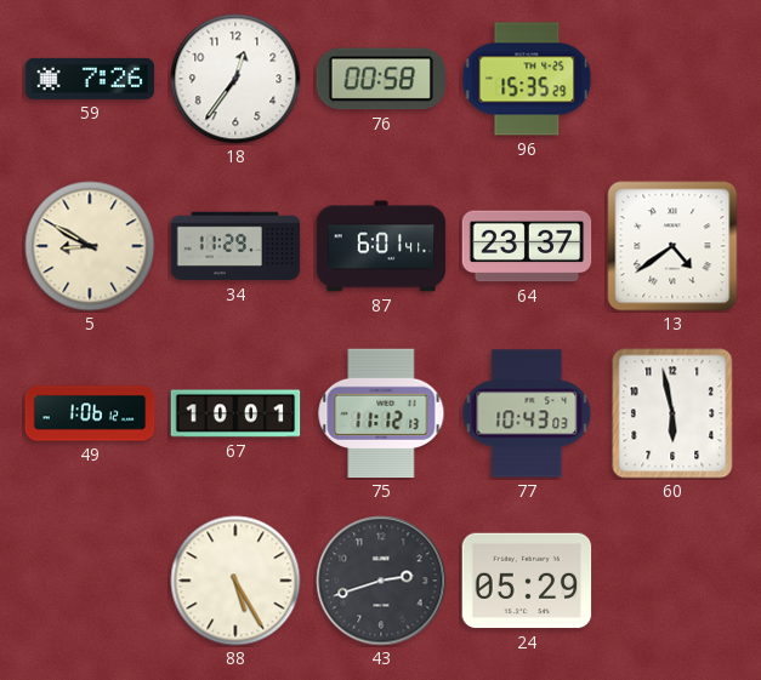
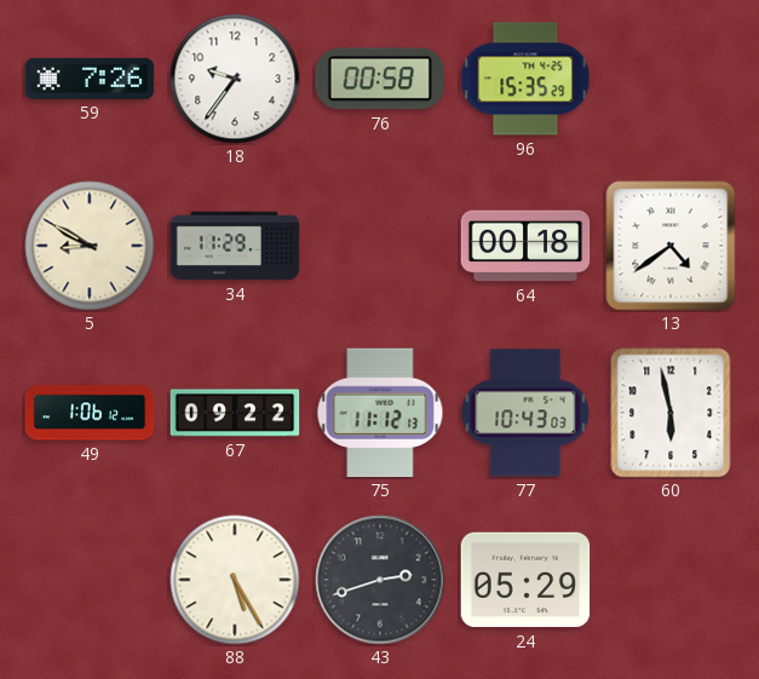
18: 12:36 -> 9:36 (235, 79)
87: 6:01 -> none (381, 246)
64: 23:37 -> 00:18 (525, 246)
67: 10:01 -> 09:22 (235, 413)
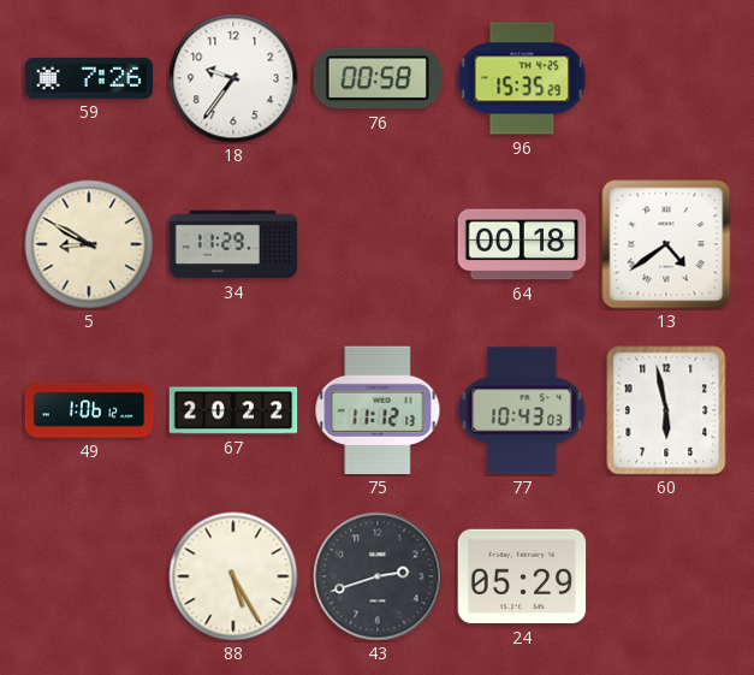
67: 09:22 -> 20:22 (233, 410)
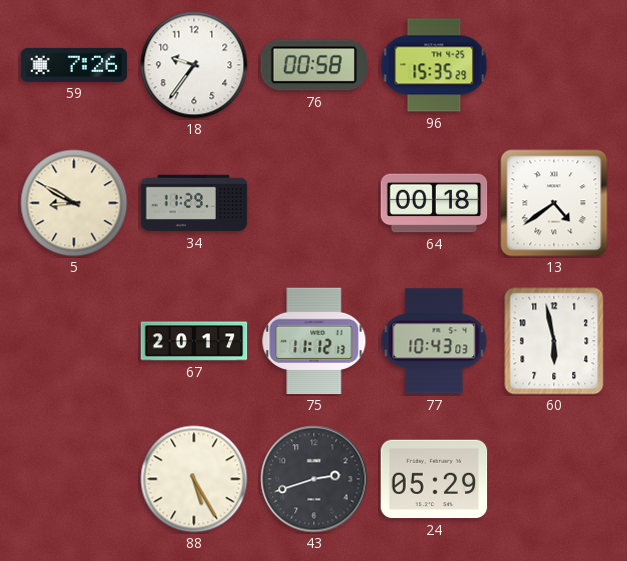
49: 1:06 -> none (89, 410)
67: 20:22 -> 20:17 (194, 341)
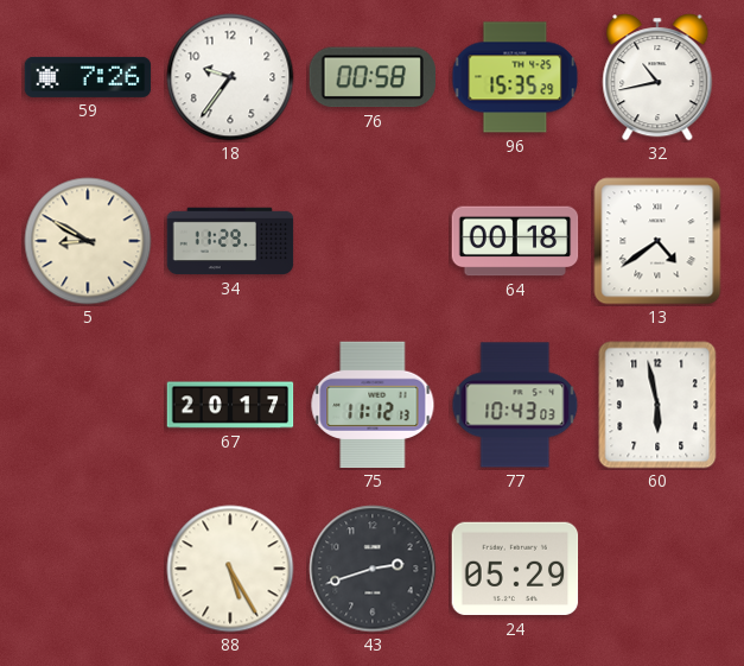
32: none -> 10:43 (657, 77)
